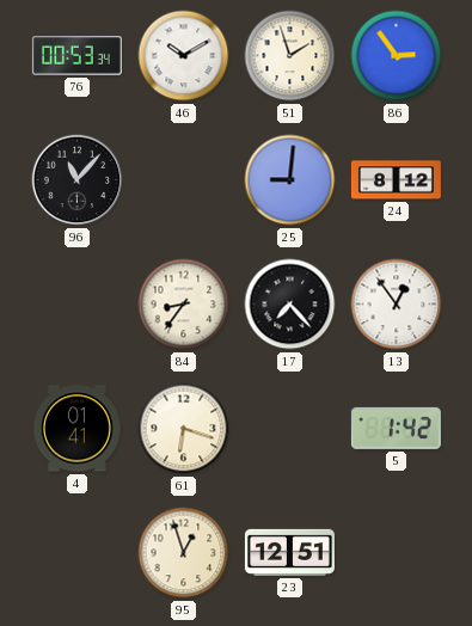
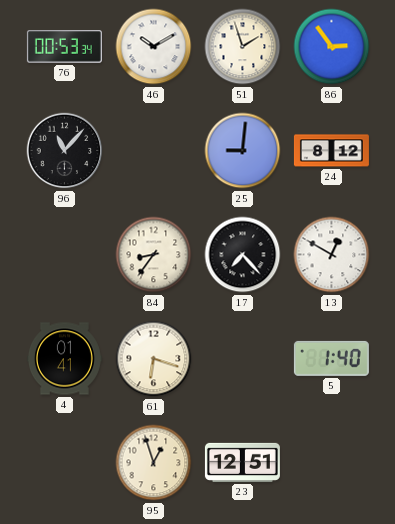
13: 12:54 -> 12:50 (332, 255)
5: 1:42 -> 1:40 (331, 358)
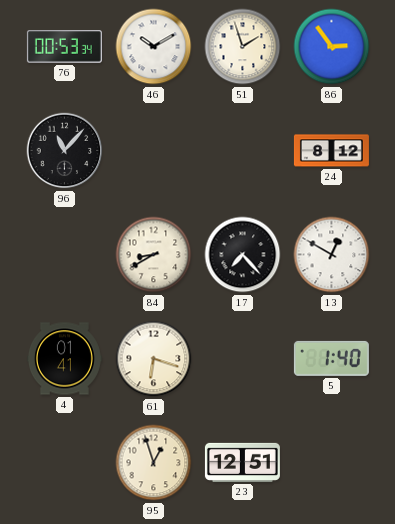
25: 9:01 -> none (243, 151)
84: 8:36 -> 8:40 (154, 255)
